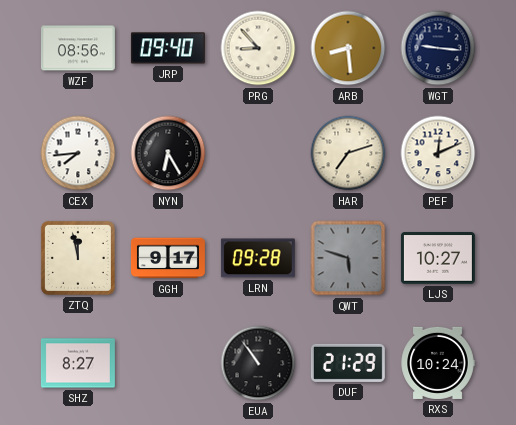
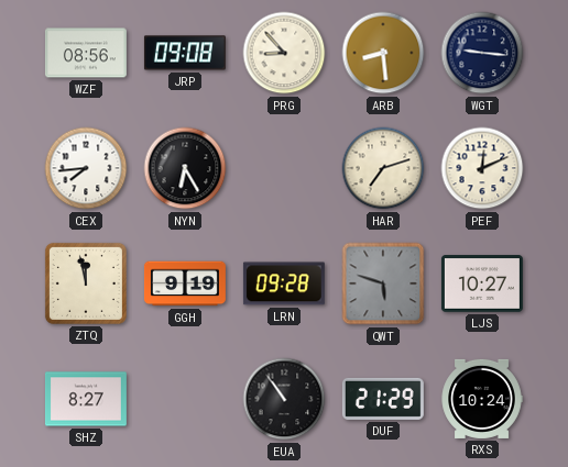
JRP: 09:40 -> 09:08 (185, 53)
GGH: 9:17 -> 9:19 (185, 283)
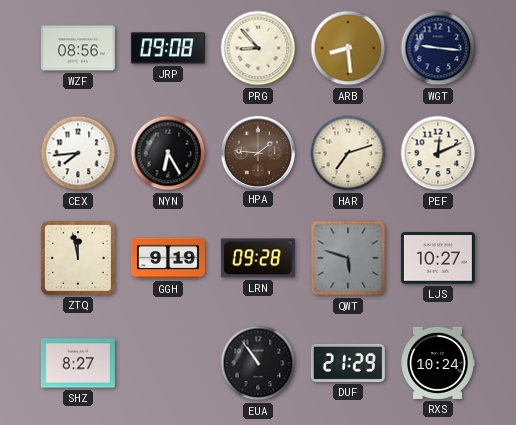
HPA: none -> 1:46 (257, 152)
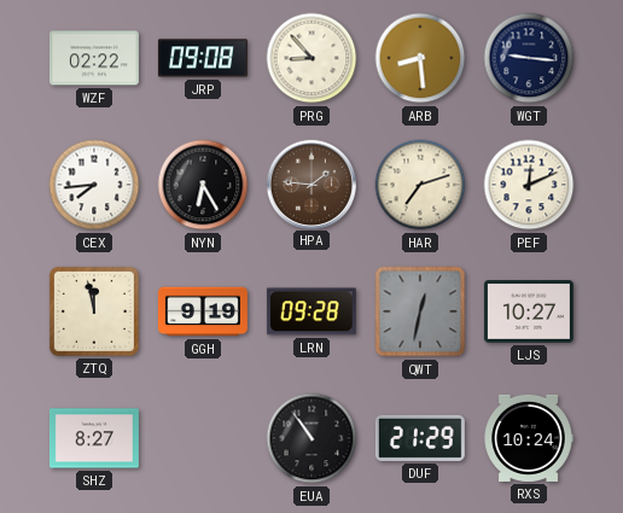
WZF: 08:56 -> 02:22 (94, 58)
QWT: 5:48 -> 12:32 (420, 311)
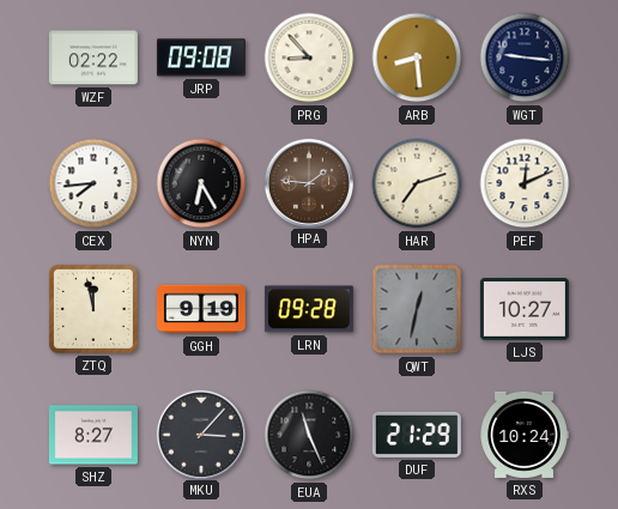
MKU: none -> 3:07 (200, 434)
EUA: 10:54 -> 11:26 (309, 435)
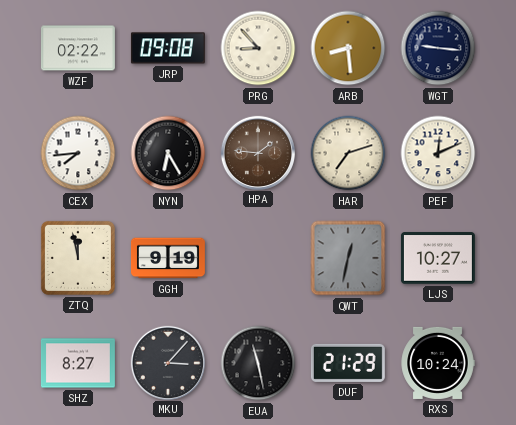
LRN: 09:28 -> none (309, 309)
EUA: 11:26 -> 11:28 (258, 363)
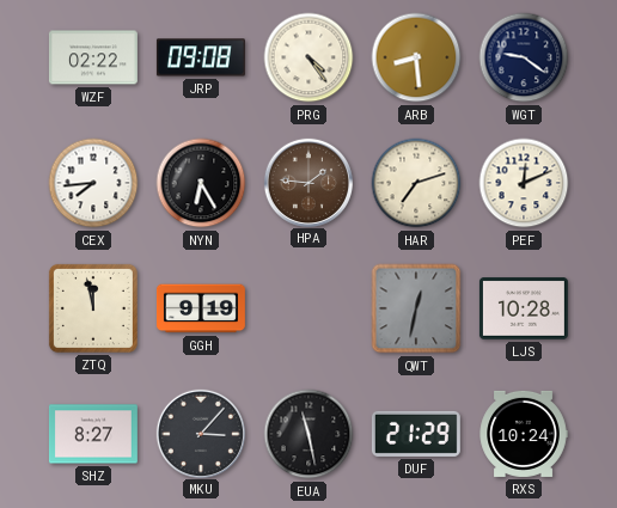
PRG: 8:53 -> 4:24 (308, 57)
WGT: 9:16 -> 9:21 (524, 57)
LJS: 10:27 -> 10:28 (524, 308)
